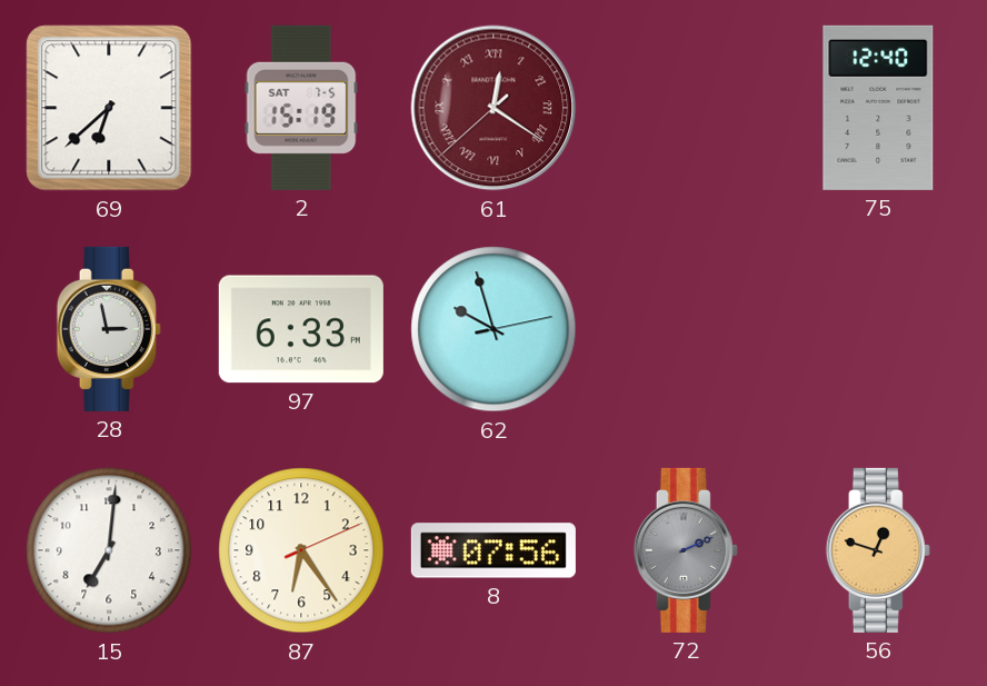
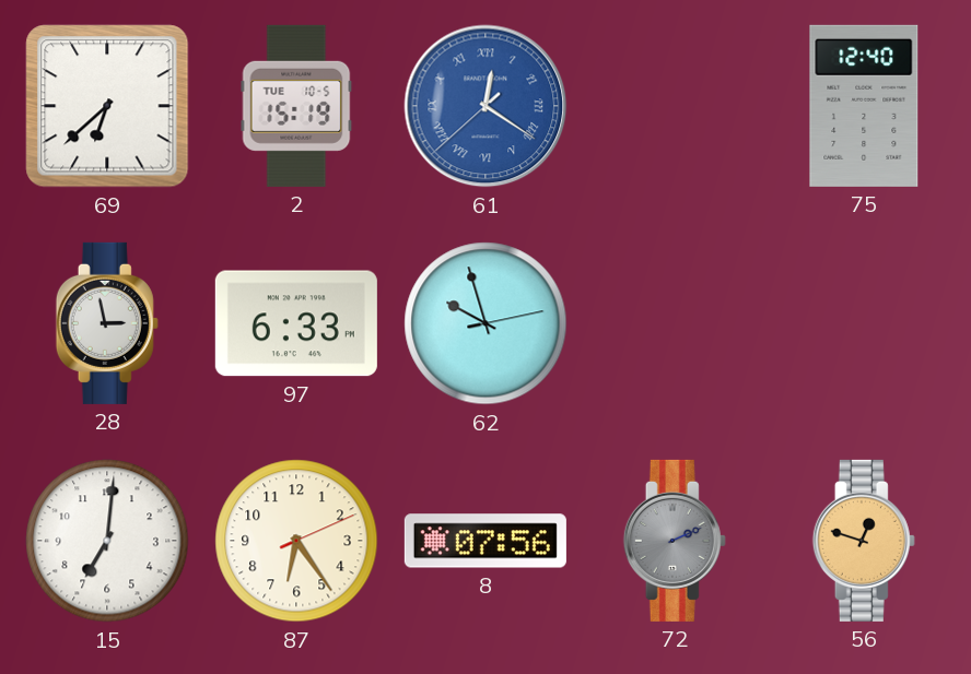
2 date: SAT 7-5 -> TUE 10-5 (296, 106)
61 dial: burgundy -> blue (486, 106)
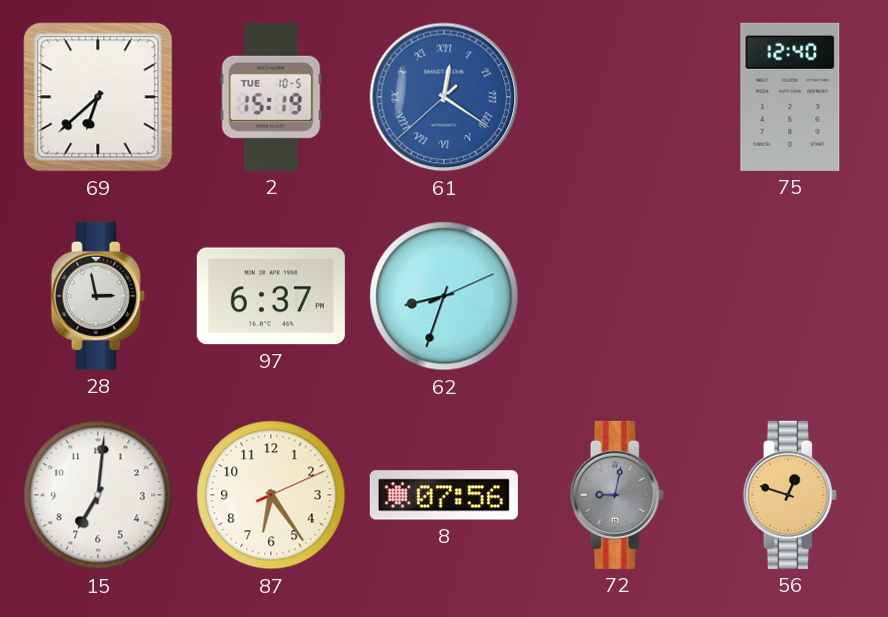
97: 6:33 -> 6:37 (271, 296)
62: 9:57 -> 8:33 (444, 296)
72: 2:11 -> 9:02 (617, 495)
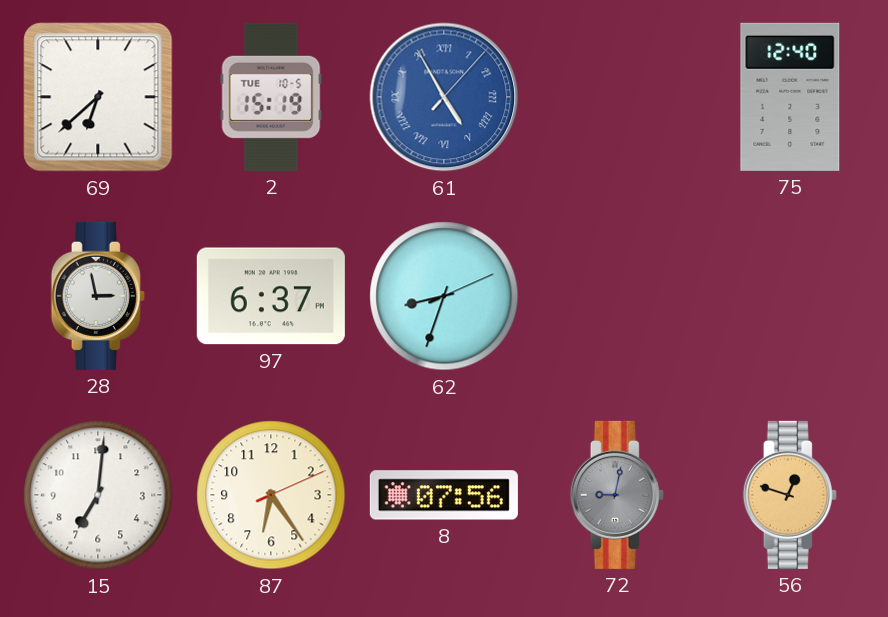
61: 12:20 -> 4:55 (444, 97)
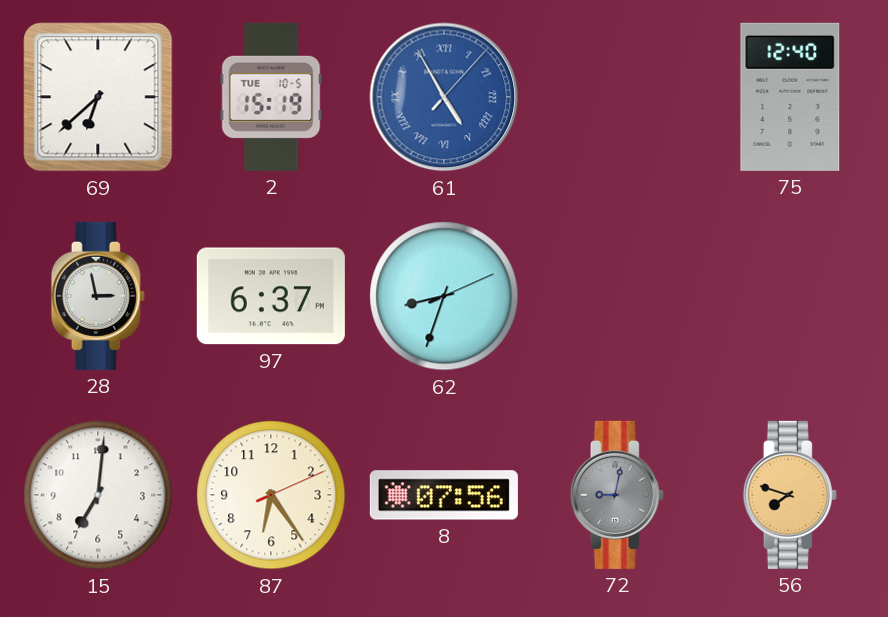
56: 12:48 -> 7:48 (790, 495)
